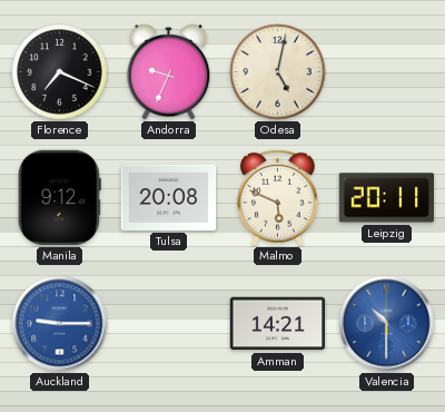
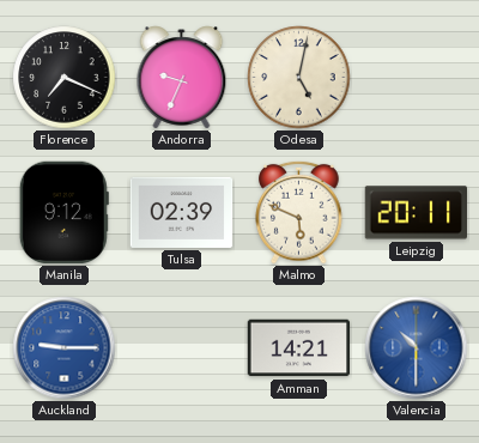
Tulsa: 20:08 -> 02:39 (182, 212)
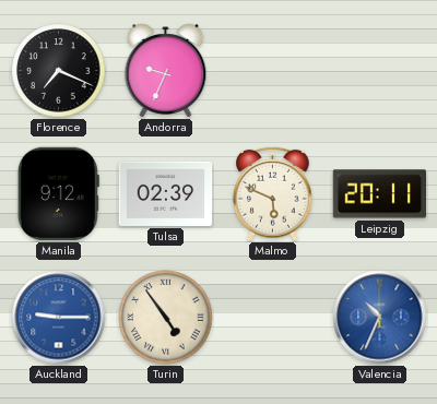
Odesa: 5:02 -> none (299, 78)
Turin: none -> 4:54 (166, 318)
Amman: 14:21 -> none (299, 348)
Valencia: 10:30 -> 10:34 (380, 318)
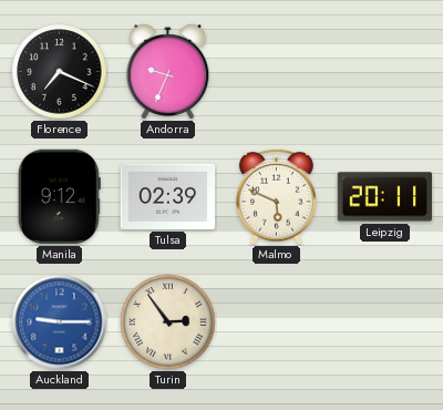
Turin: 4:54 -> 2:54 (168, 322)
Valencia: 10:34 -> none (380, 318)
